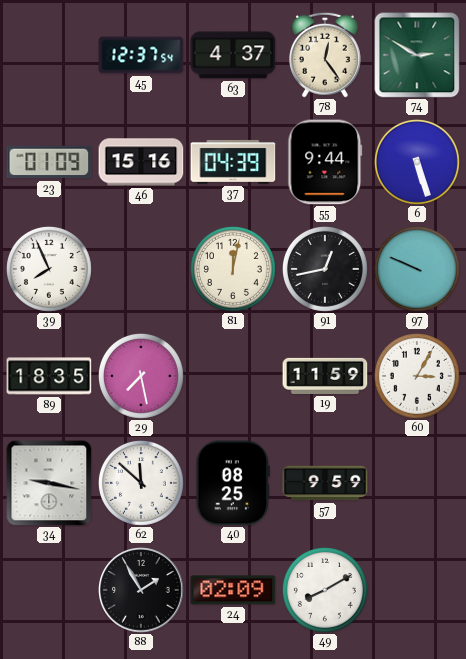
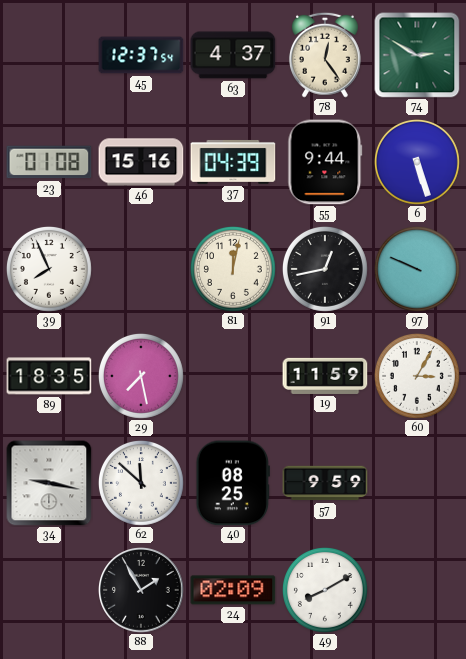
23: 01:09 -> 01:08 (49, 162)
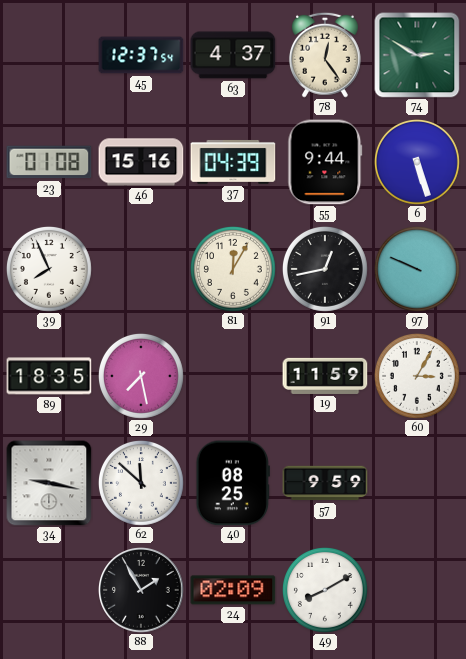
81: 12:02 -> 12:05 (233, 269)
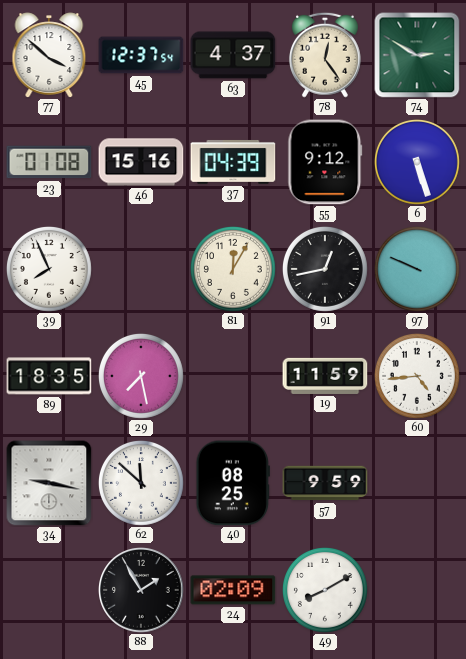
77: none -> 3:52 (49, 55)
55: 9:44 -> 9:12 (325, 162)
60: 3:05 -> 4:44 (417, 376)
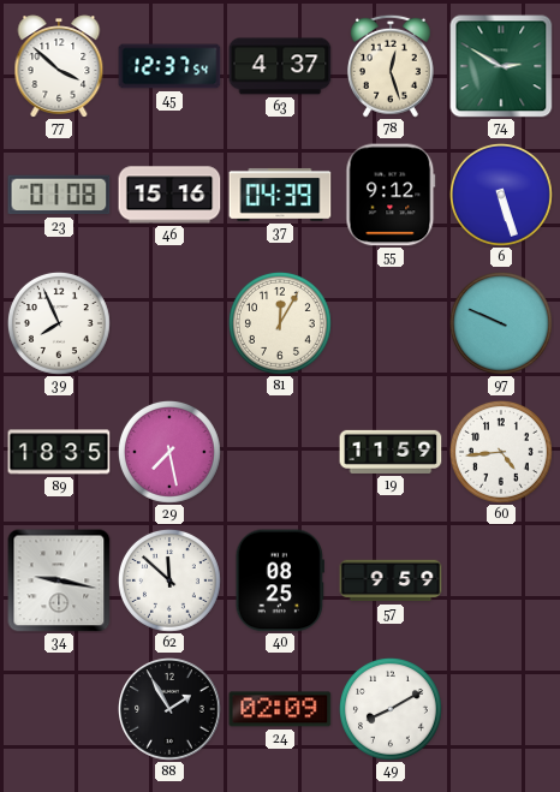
78: 12:24 -> 12:27 (391, 66)
91: 12:43 -> none (325, 269)
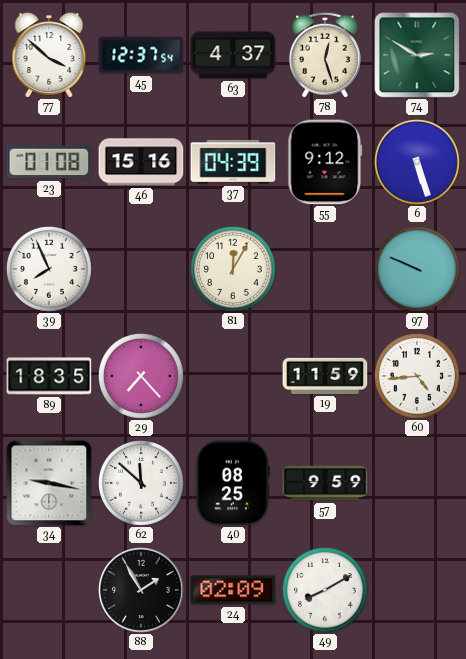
29: 7:28 -> 7:23 (141, 376)
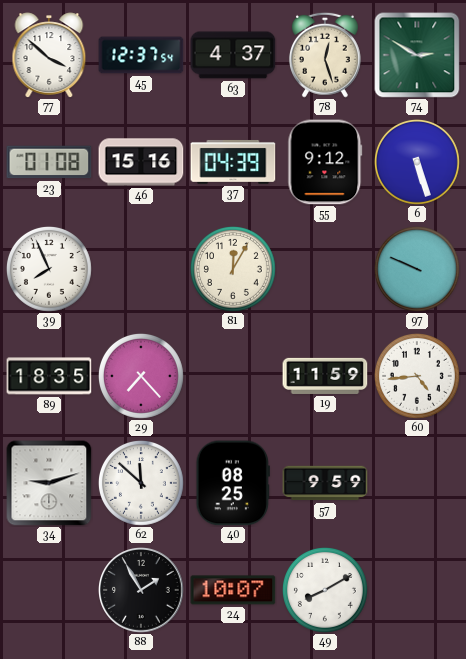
34: 9:17 -> 9:12 (49, 483)
24: 02:09 -> 10:07 (233, 590)
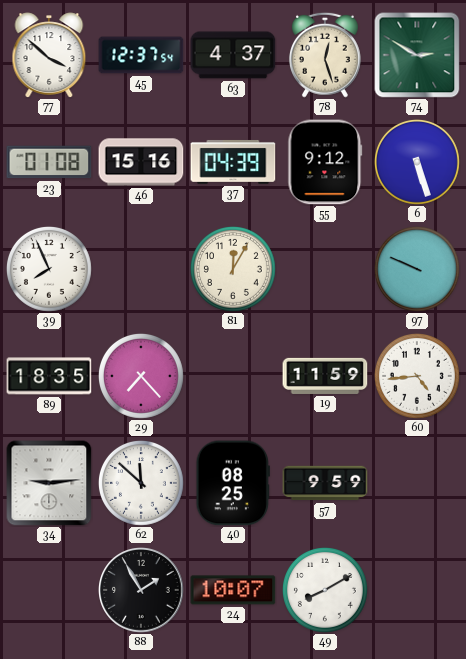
34: 9:12 -> 9:14 (49, 483)
